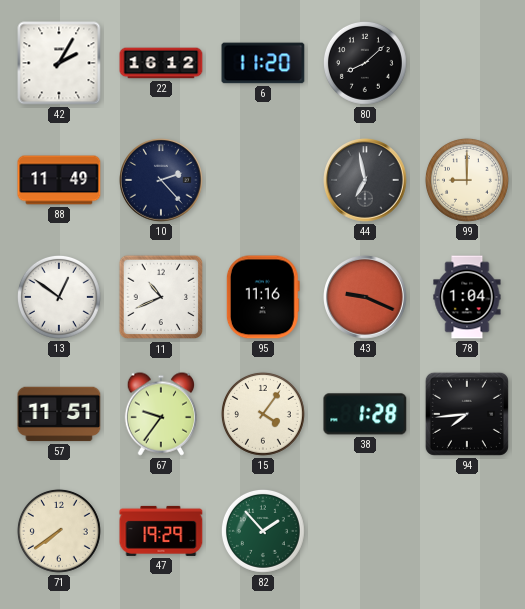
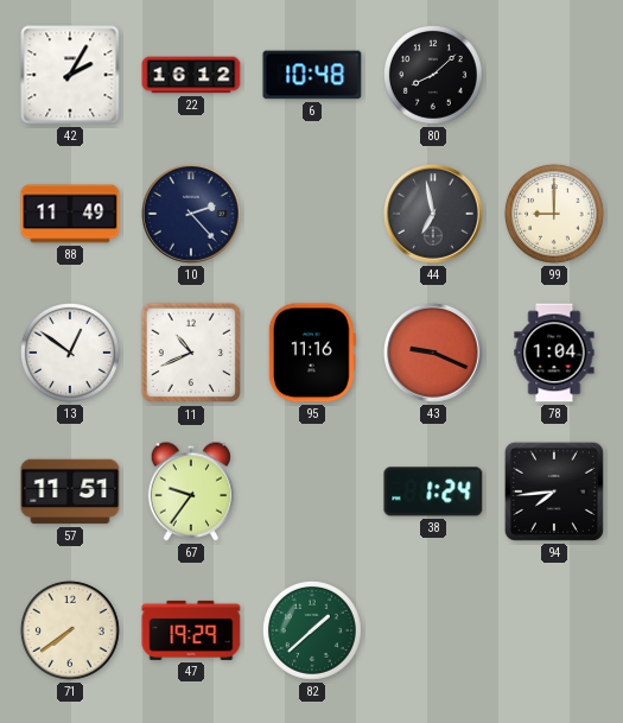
6: 11:20 -> 10:48 (312, 75)
15: 4:06 -> none (263, 414)
38: 1:28 -> 1:24 (433, 491)
82: 1:53 -> 1:38 (312, 630)
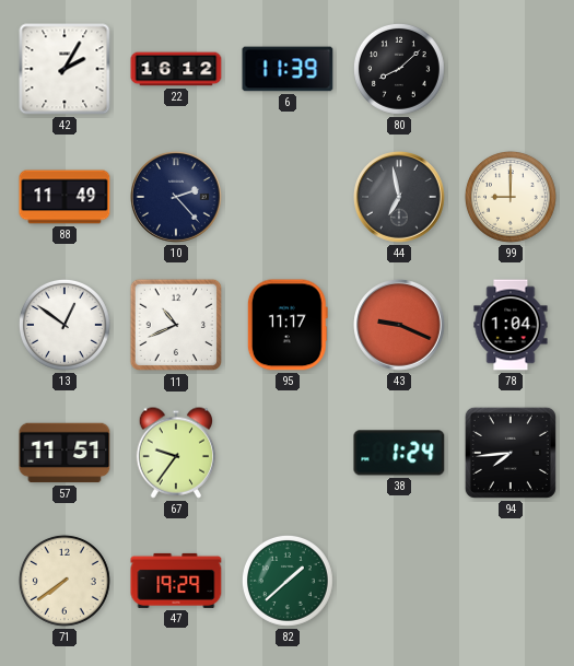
6: 10:48 -> 11:39 (288, 69)
95: 11:16 -> 11:17 (288, 325)
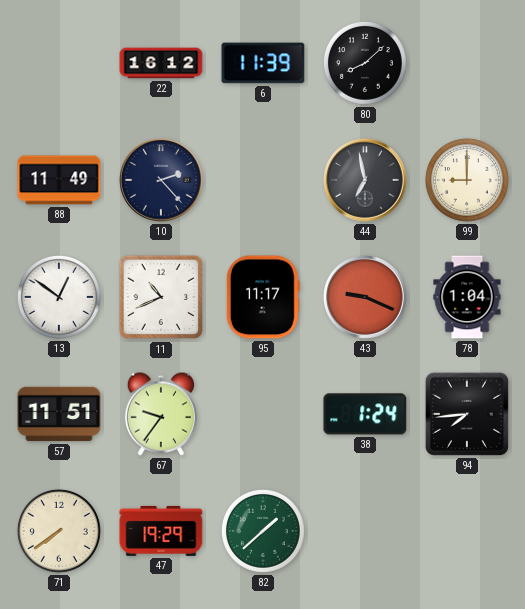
42: 2:05 -> none (65, 69)
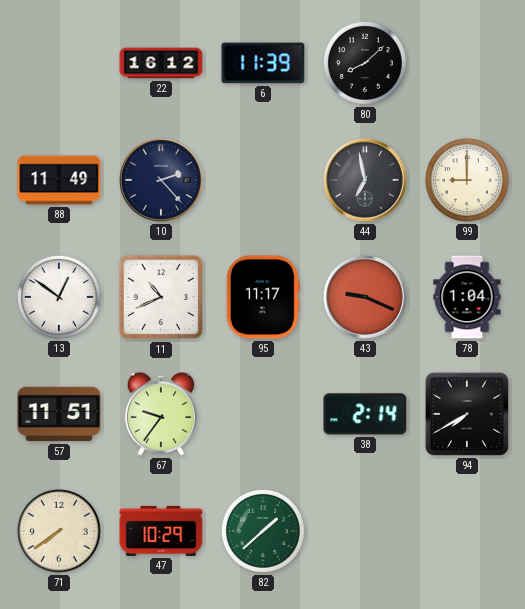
38: 1:24 -> 2:14 (365, 414)
94: 7:44 -> 7:40 (467, 414)
47: 19:29 -> 10:29 (161, 531)
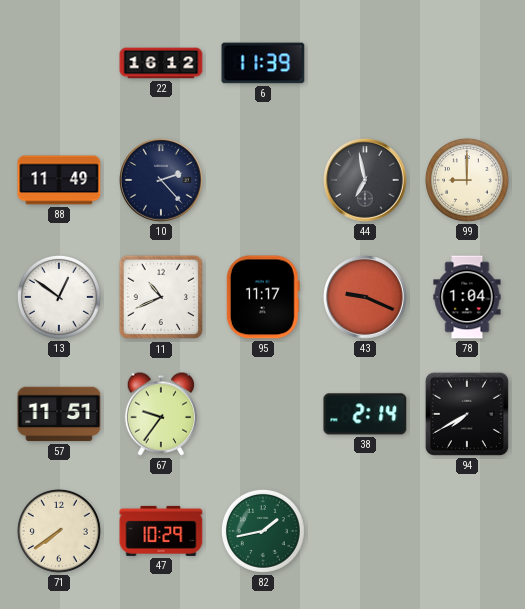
80: 8:08 -> none (365, 63)
82: 1:38 -> 1:43 (263, 531)
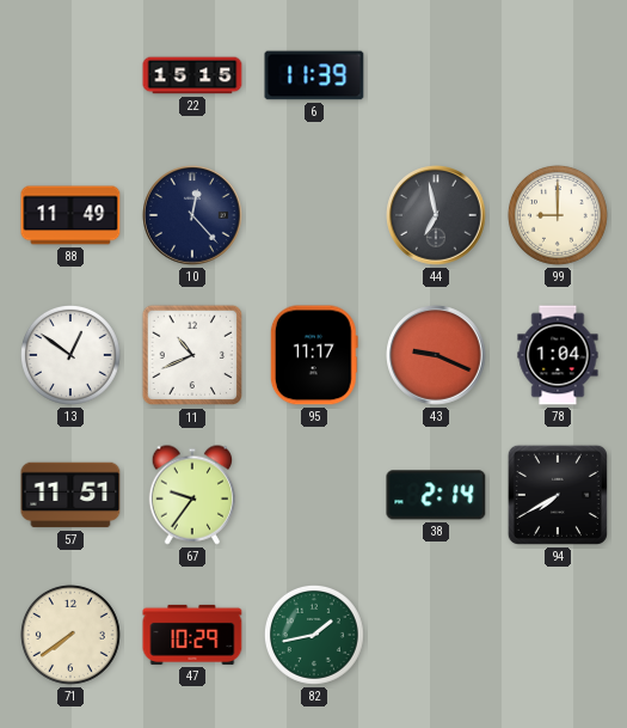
22: 16:12 -> 15:15 (192, 75)
10: 2:23 -> 12:23 (192, 215)
